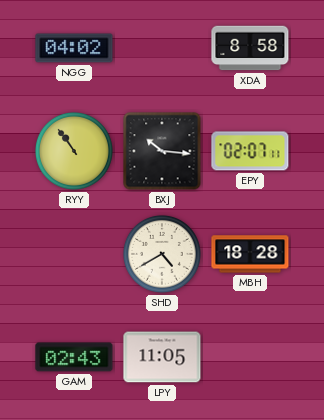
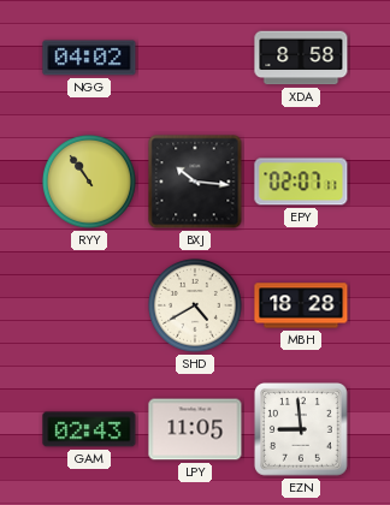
EZN: none -> 8:59 (302, 430)
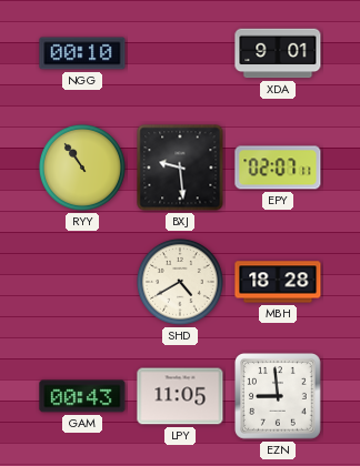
NGG: 04:02 -> 00:10 (82, 53)
XDA: 8:58 -> 9:01 (278, 53)
BXJ: 10:16 -> 9:29 (180, 168)
GAM: 02:43 -> 00:43 (82, 396)
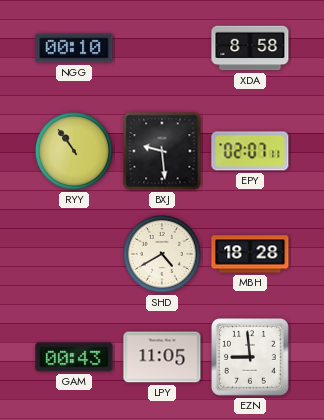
XDA: 9:01 -> 8:58 (250, 48)
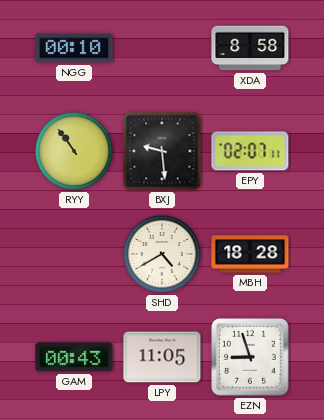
EZN: 8:59 -> 8:57 (251, 358)
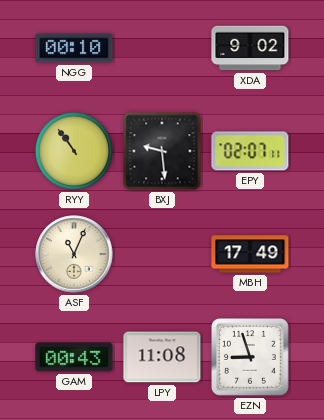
XDA: 8:58 -> 9:02 (250, 48)
ASF: none -> 11:04 (74, 254)
SHD: 4:40 -> none (162, 254)
MBH: 18:28 -> 17:49 (250, 254)
LPY: 11:05 -> 11:08 (162, 357)
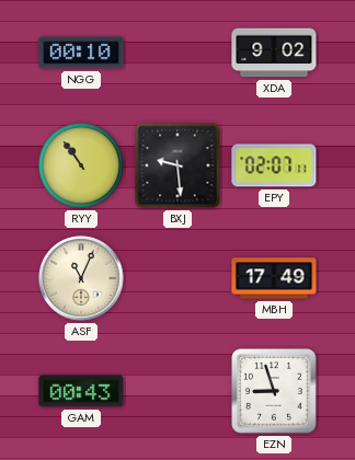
LPY: 11:08 -> none (162, 357)
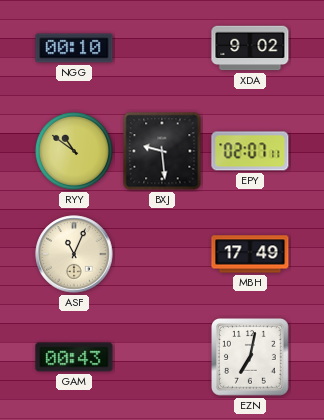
RYY: 10:54 -> 10:51 (74, 151)
EZN: 8:57 -> 7:02 (251, 358)
